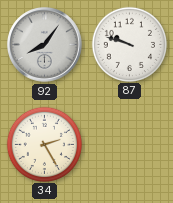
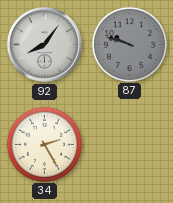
87 dial: white -> grey (129, 44)
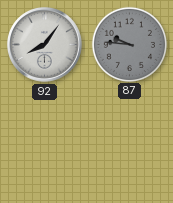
87: 9:48 -> 9:46 (129, 44)
34: 2:25 -> none (44, 144)
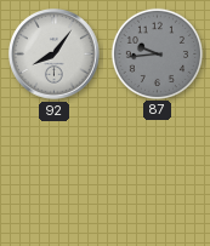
87: 9:46 -> 9:44 (157, 53)
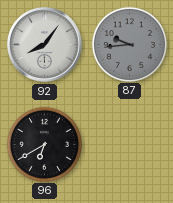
96: none -> 6:40 (44, 144)
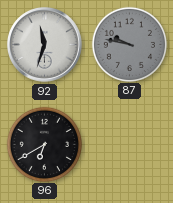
92: 8:06 -> 11:33 (45, 45)
87: 9:44 -> 9:47 (129, 44)
